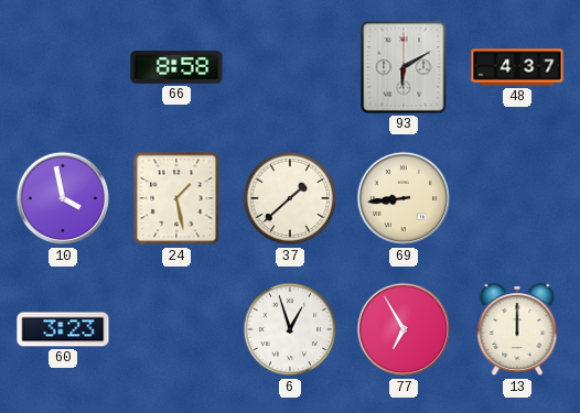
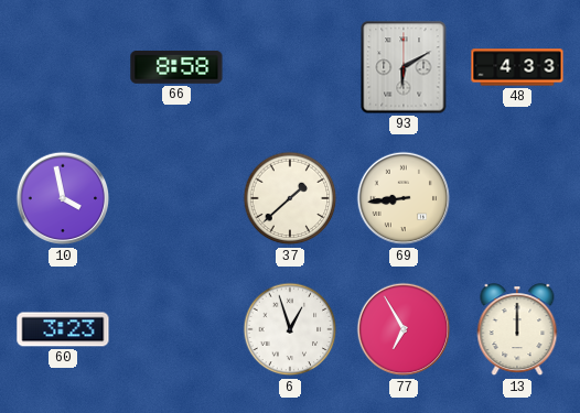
48: 4:37 -> 4:33 (517, 67)
24: 1:28 -> none (176, 198)
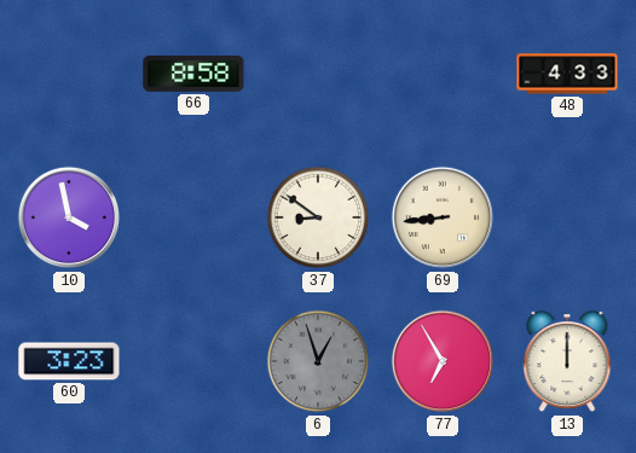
93: 6:10 -> none (404, 67)
37: 1:38 -> 8:51 (318, 217)
6 dial: white -> grey (318, 361)
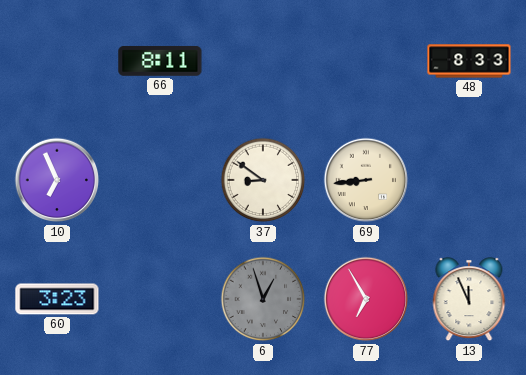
66: 8:58 -> 8:11 (160, 61)
48: 4:33 -> 8:33 (469, 61)
10: 3:58 -> 6:56 (57, 180)
13: 12:00 -> 11:56 (469, 300)
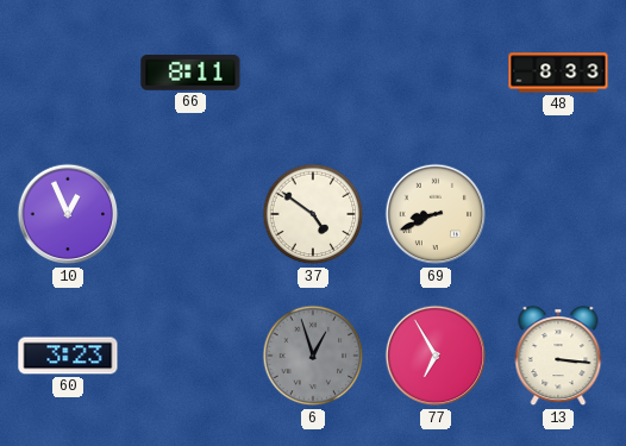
10: 6:56 -> 12:56 (68, 214)
37: 8:51 -> 4:51 (313, 214)
69: 8:44 -> 8:41 (436, 214)
13: 11:56 -> 3:16 (558, 357)
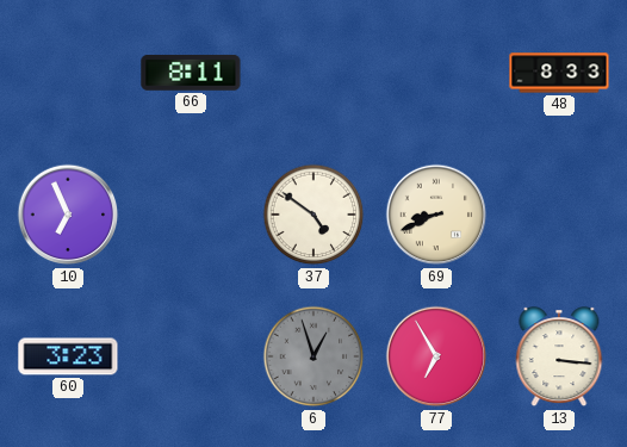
10: 12:56 -> 6:56 (68, 215)
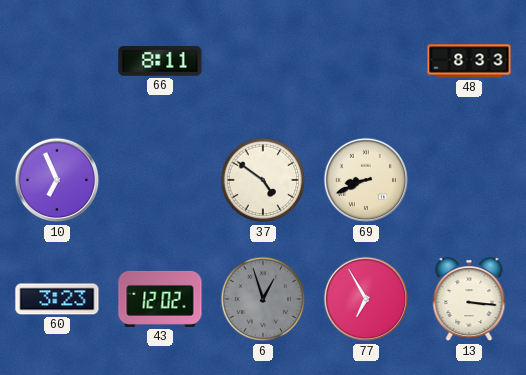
43: none -> 12:02 (160, 299)
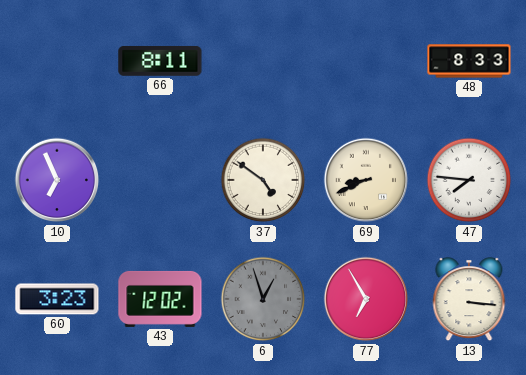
47: none -> 7:46 (469, 180)
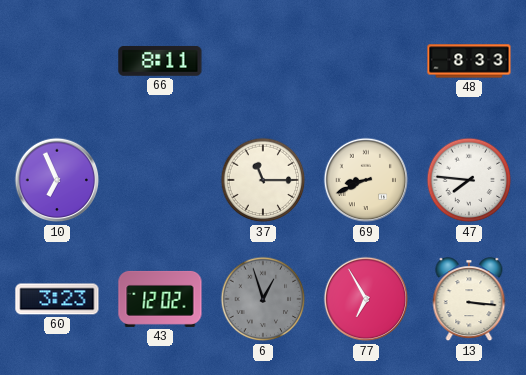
37: 4:51 -> 11:15 (263, 180)
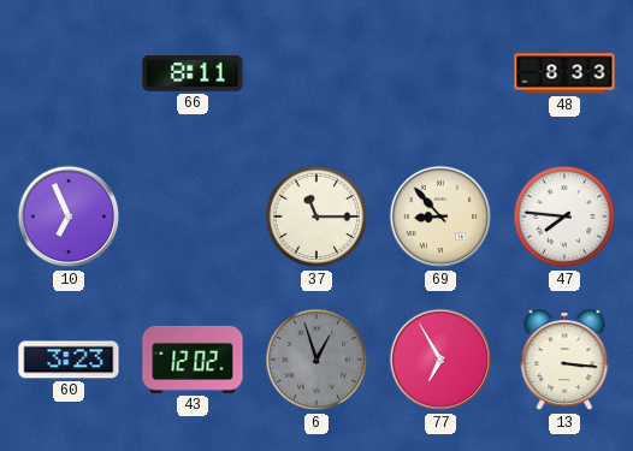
69: 8:41 -> 8:53 (440, 216)
